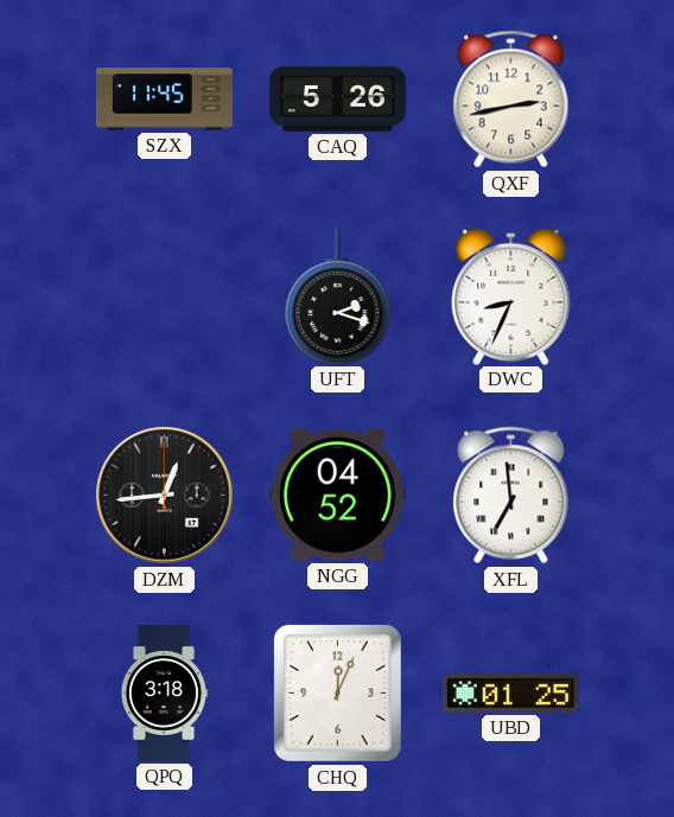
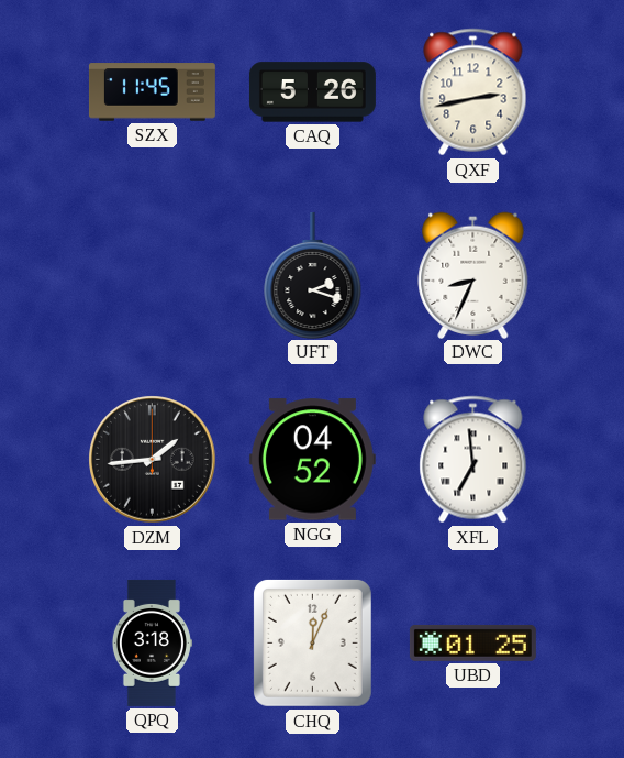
DZM: 12:44 -> 1:44 (153, 460)
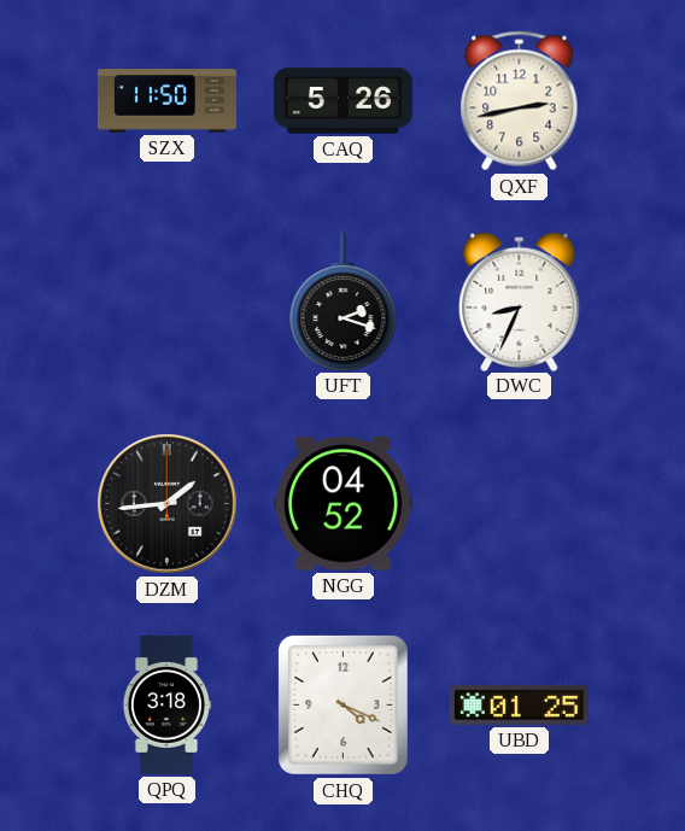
SZX: 11:45 -> 11:50 (166, 101)
XFL: 6:59 -> none (473, 460)
CHQ: 12:04 -> 4:19 (342, 704)
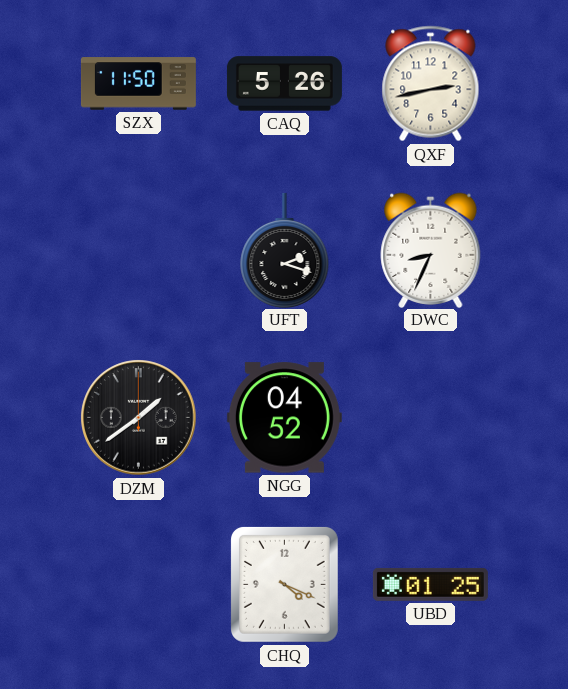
DZM: 1:44 -> 1:39 (139, 418)
QPQ: 3:18 -> none (166, 704)
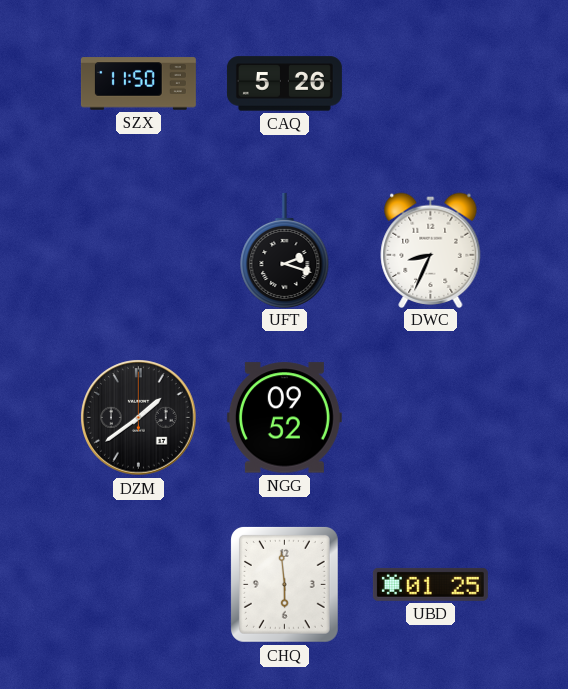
QXF: 2:43 -> none (431, 84)
NGG: 04:52 -> 09:52 (284, 418)
CHQ: 4:19 -> 5:59 (284, 584)
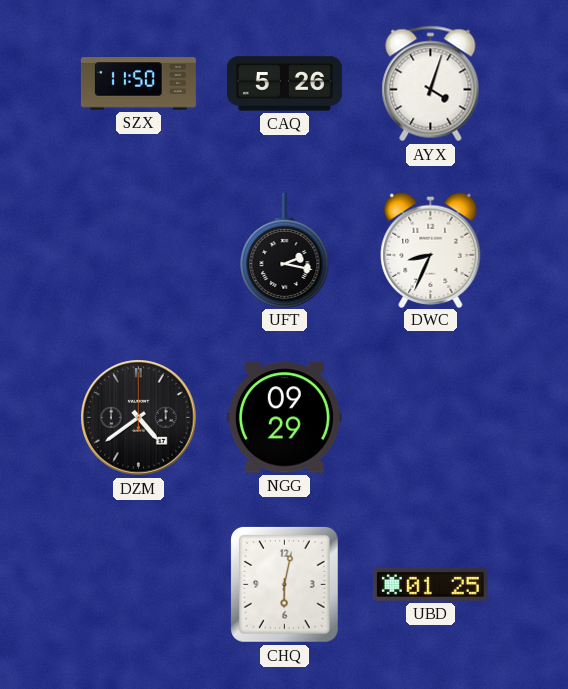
AYX: none -> 4:03 (431, 84)
UFT: 2:18 -> 2:17 (285, 250)
DZM: 1:39 -> 4:39 (139, 418)
NGG: 09:52 -> 09:29 (284, 418)
CHQ: 5:59 -> 6:02 (284, 584)
